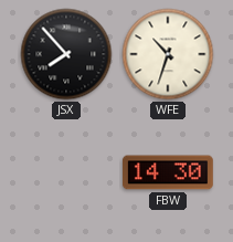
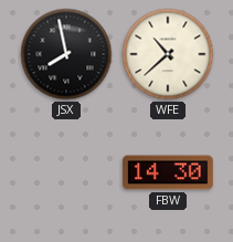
JSX: 7:53 -> 7:58 (66, 54)
WFE: 10:33 -> 10:38 (168, 54)
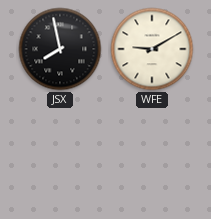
WFE: 10:38 -> 9:10 (152, 49)
FBW: 14:30 -> none (168, 172)
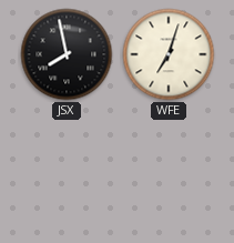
WFE: 9:10 -> 7:03 (169, 54)
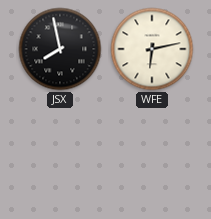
WFE: 7:03 -> 6:13 (152, 49)
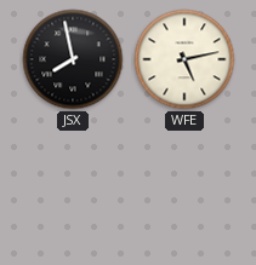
WFE: 6:13 -> 5:13 (184, 59)
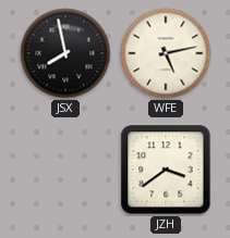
JZH: none -> 3:39 (166, 170)
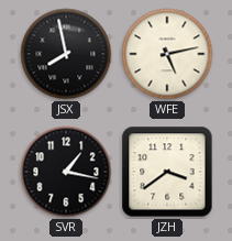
SVR: none -> 1:17 (66, 172)
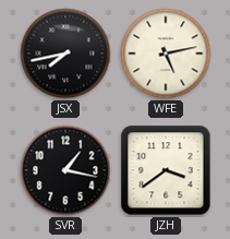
JSX: 7:58 -> 7:43 (65, 53)
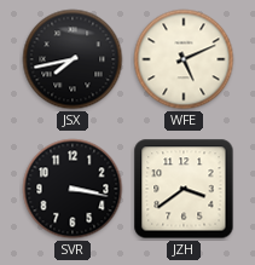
WFE: 5:13 -> 5:11 (184, 59)
SVR: 1:17 -> 3:17 (73, 189)
